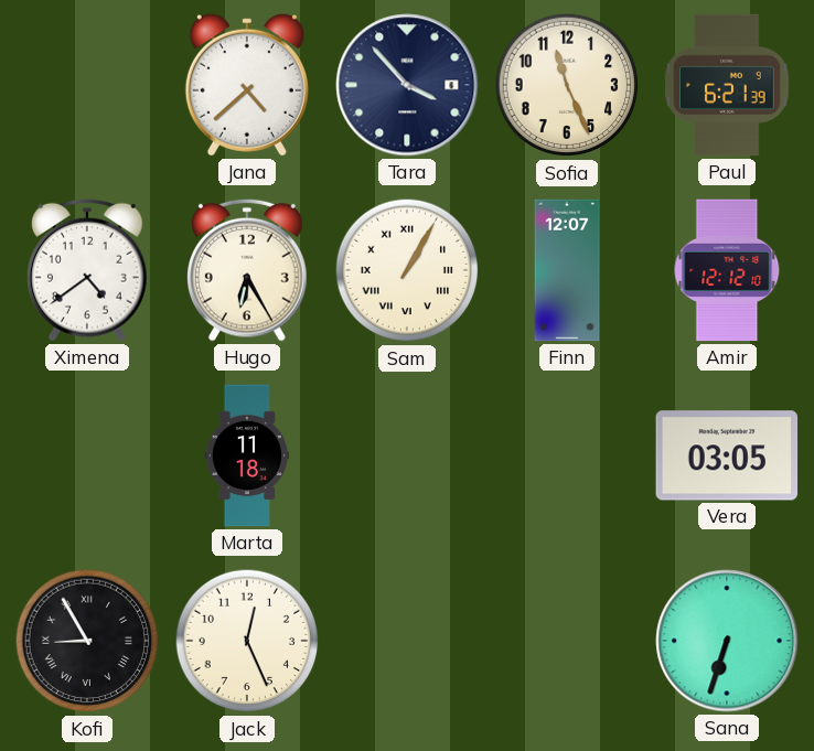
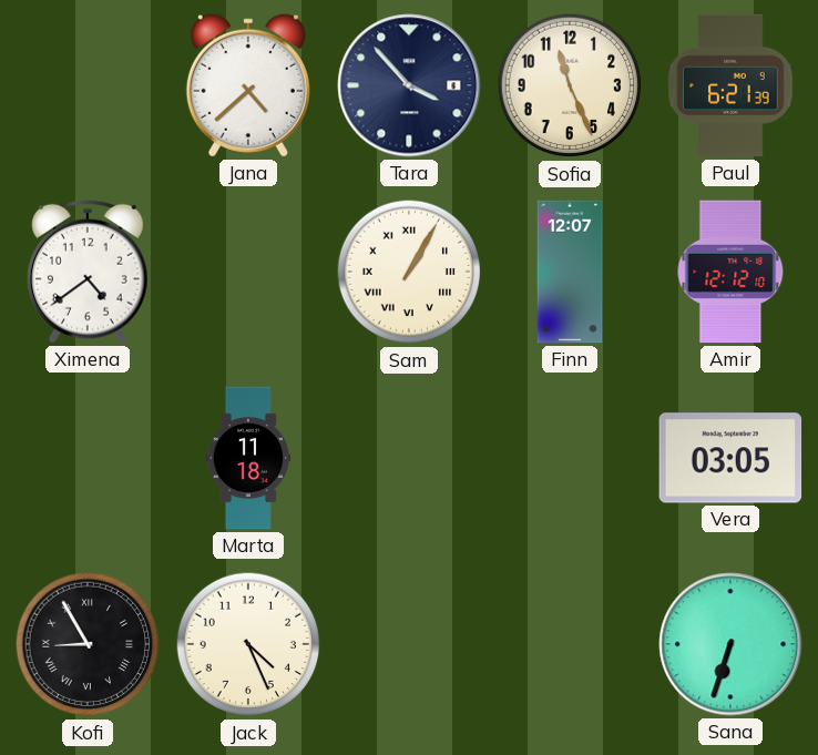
Hugo: 6:25 -> none (248, 270)
Jack: 12:26 -> 4:26 (248, 644)
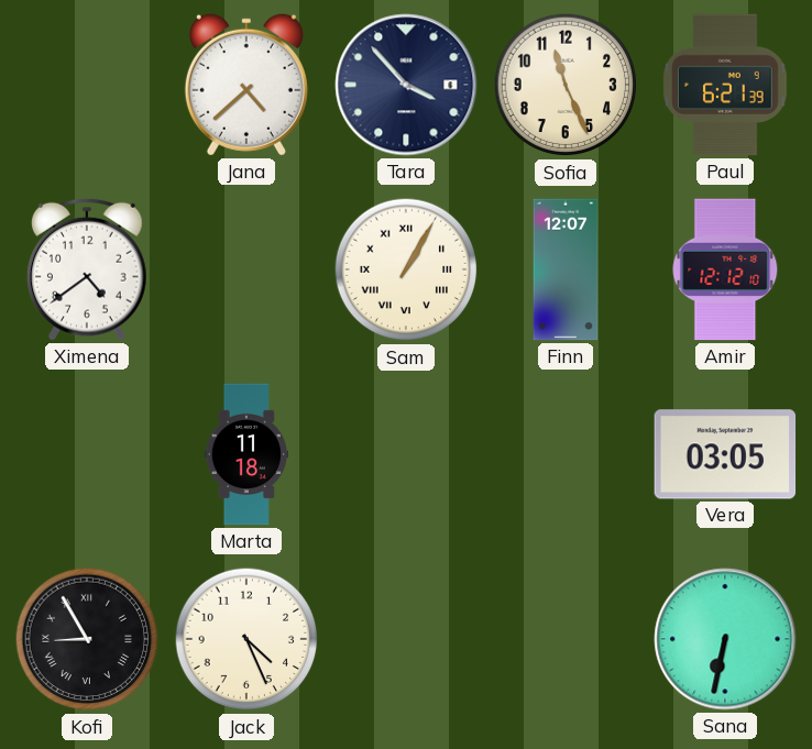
Sana: 6:33 -> 6:32 (725, 639)
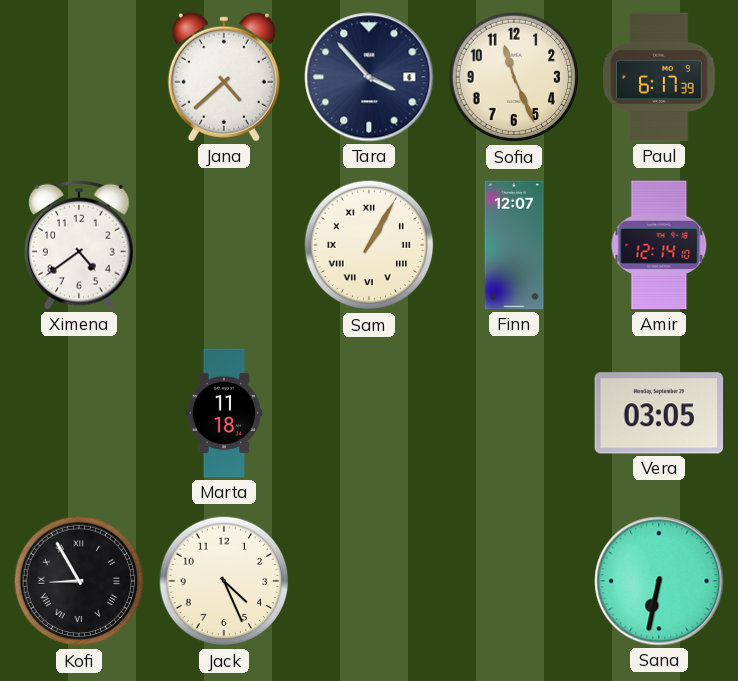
Paul: 6:21 -> 6:17 (659, 77)
Amir: 12:12 -> 12:14 (659, 245)
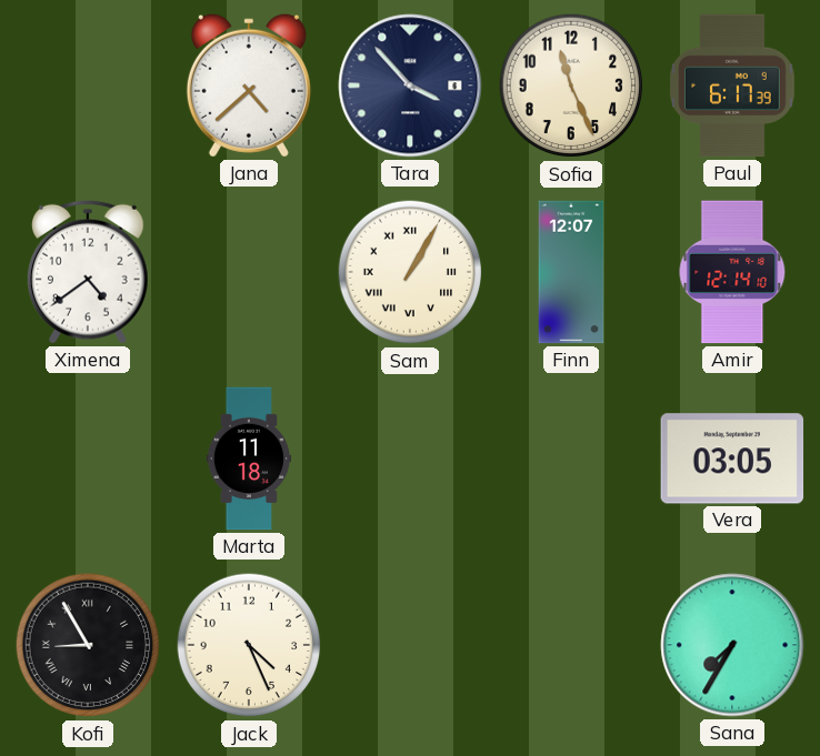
Sana: 6:32 -> 7:35 (732, 645)
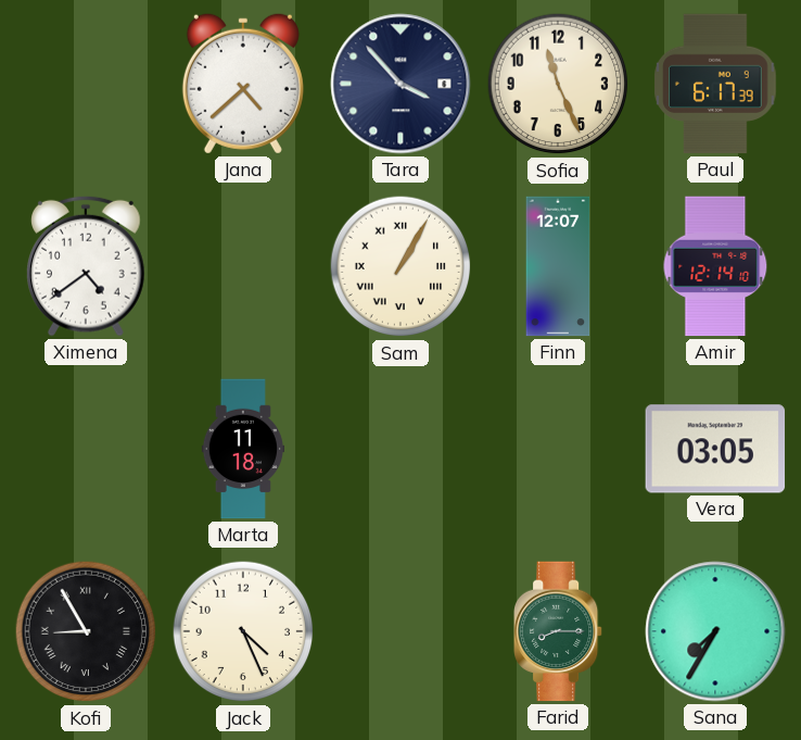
Farid: none -> 8:15 (559, 631)
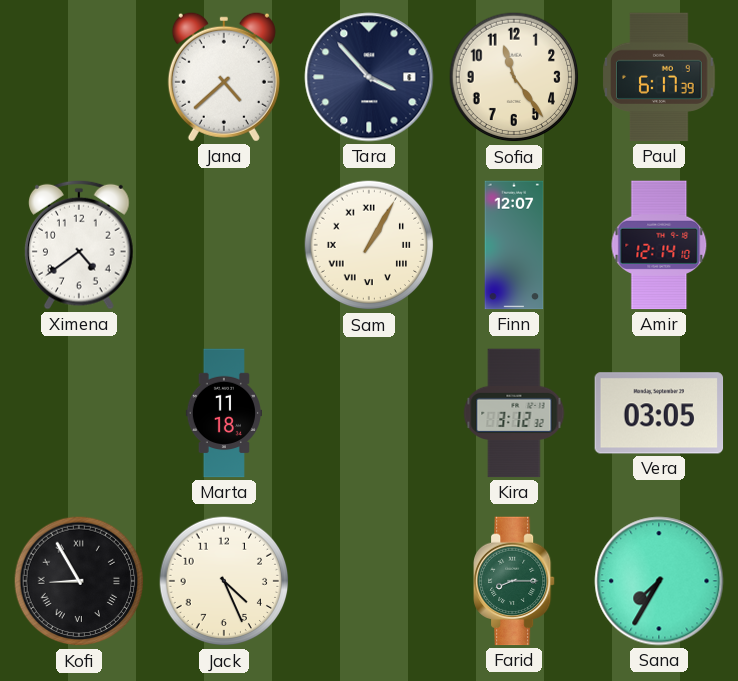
Sofia: 11:26 -> 11:24 (514, 77)
Kira: none -> 3:12 (514, 413)
